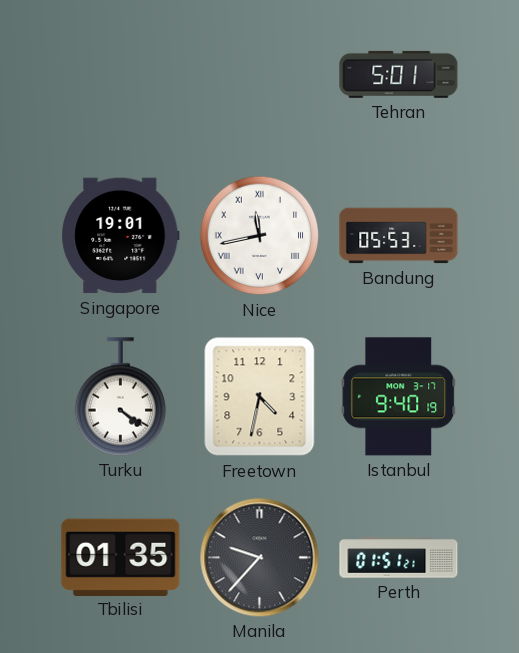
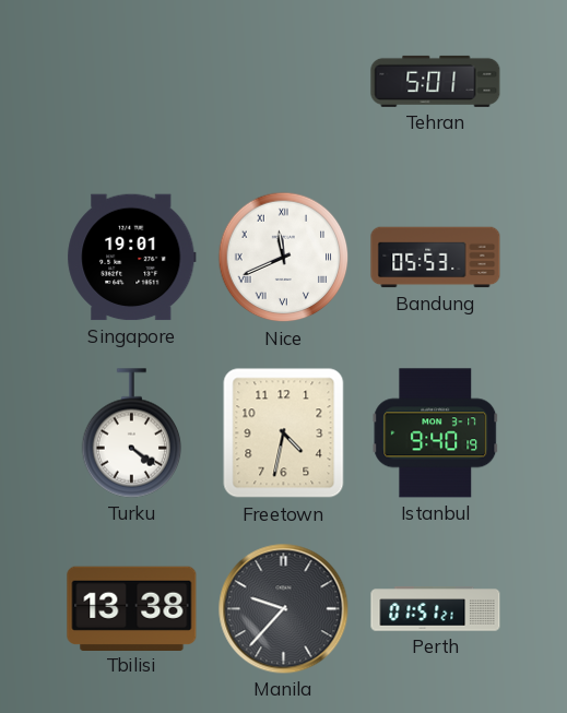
Nice: 11:43 -> 11:41 (284, 258)
Tbilisi: 01:35 -> 13:38 (132, 608)
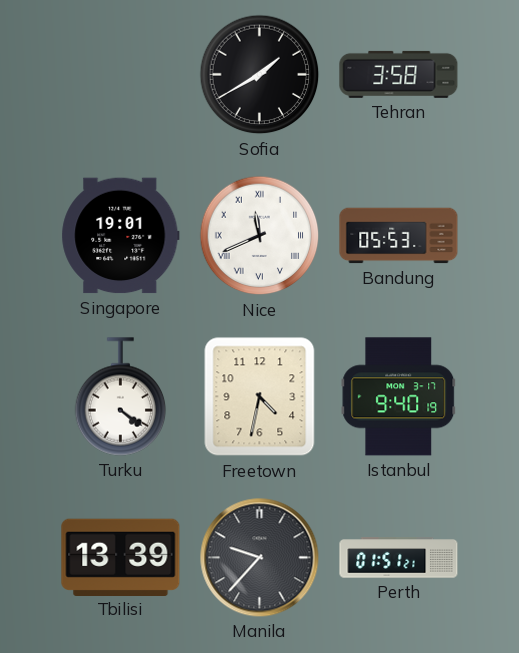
Sofia: none -> 1:40 (260, 75)
Tehran: 5:01 -> 3:58 (399, 74)
Tbilisi: 13:38 -> 13:39 (121, 557)
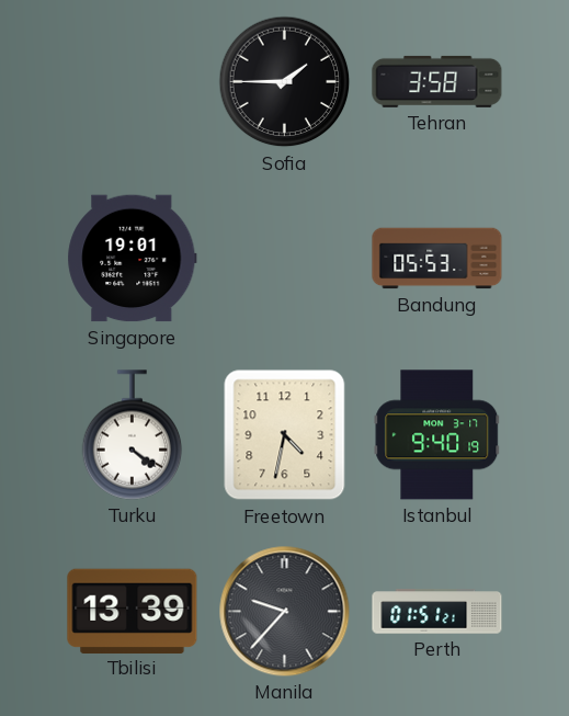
Sofia: 1:40 -> 1:45 (285, 82)
Nice: 11:41 -> none (260, 236)
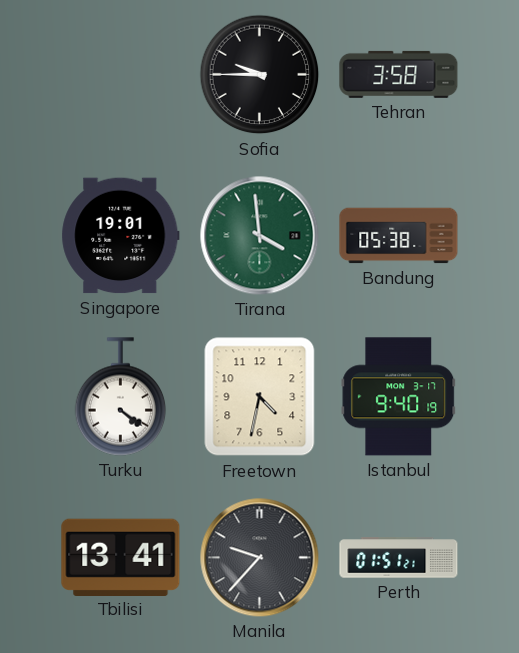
Sofia: 1:45 -> 9:45 (260, 75)
Tirana: none -> 3:59 (260, 236)
Bandung: 05:53 -> 05:38 (399, 236)
Tbilisi: 13:39 -> 13:41 (121, 557)
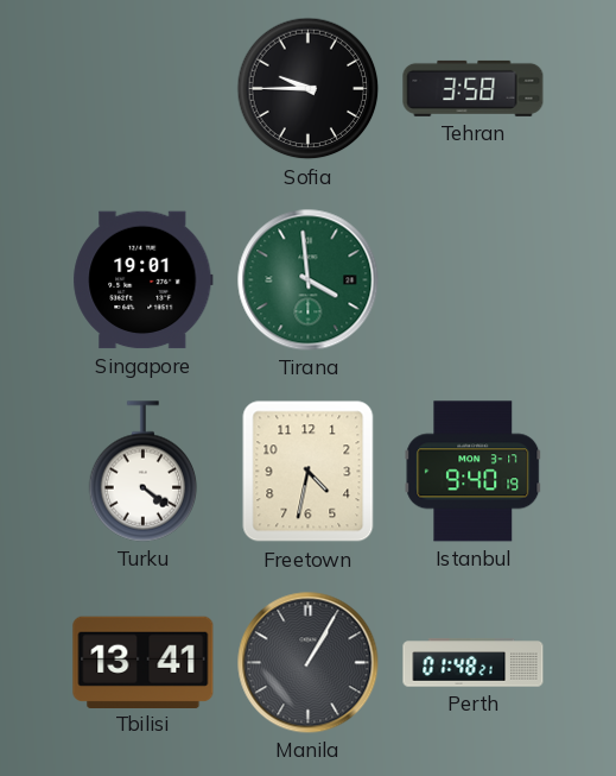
Bandung: 05:38 -> none (399, 236)
Manila: 9:37 -> 1:05 (309, 663)
Perth: 01:51 -> 01:48 (474, 663)
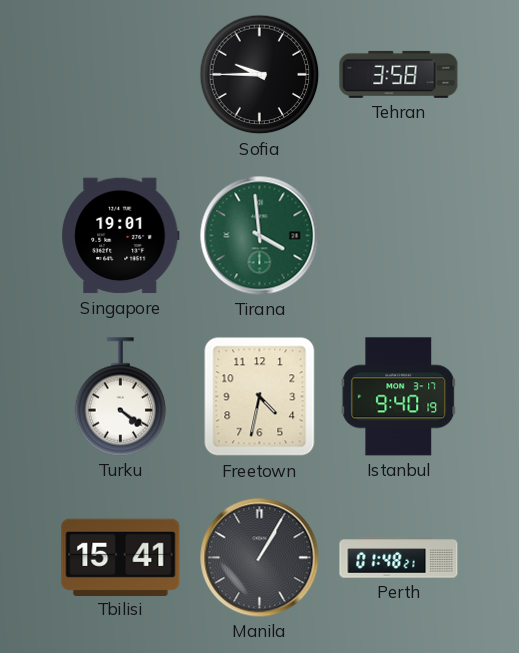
Tbilisi: 13:41 -> 15:41 (121, 557)
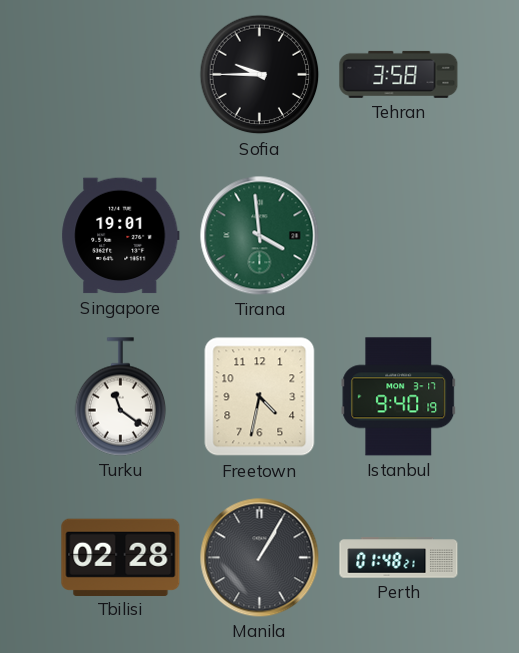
Turku: 4:21 -> 11:21 (121, 397)
Tbilisi: 15:41 -> 02:28 (121, 557)
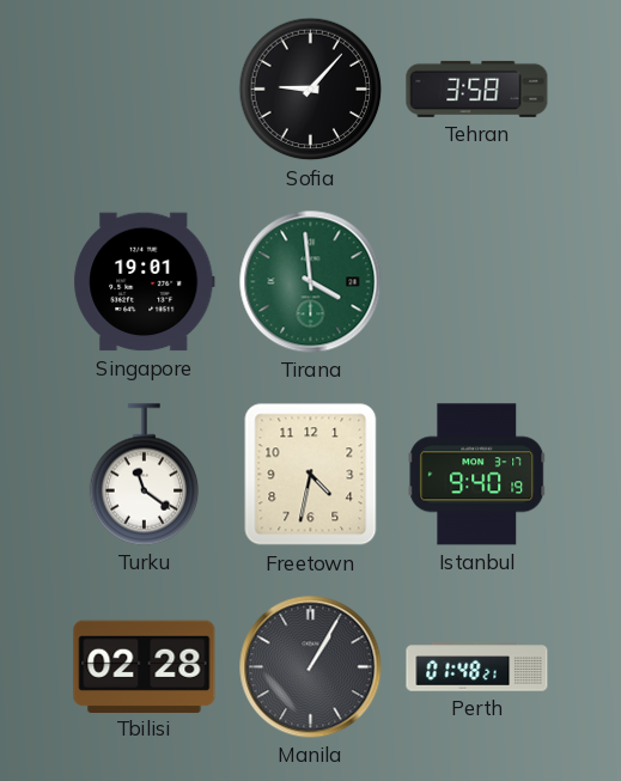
Sofia: 9:45 -> 9:07 (311, 90)
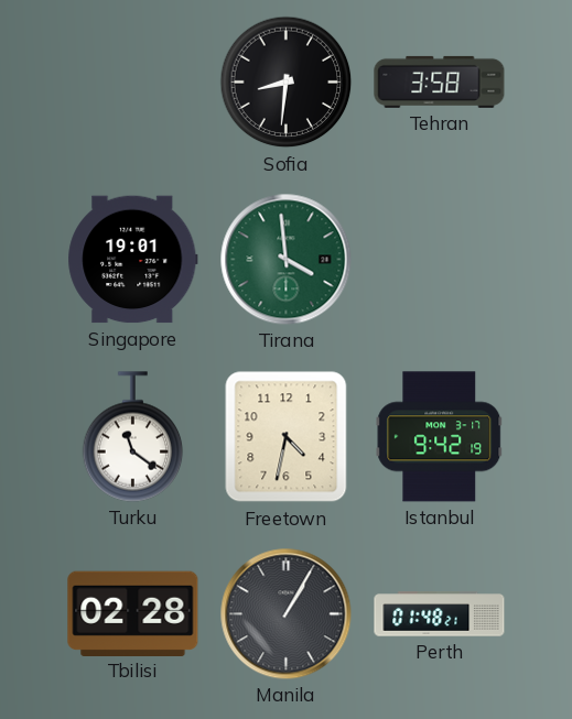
Sofia: 9:07 -> 8:31 (287, 83)
Istanbul: 9:40 -> 9:42 (440, 437)
